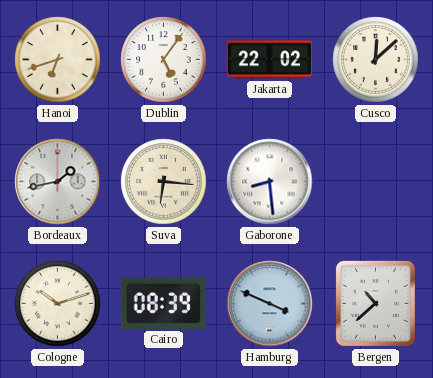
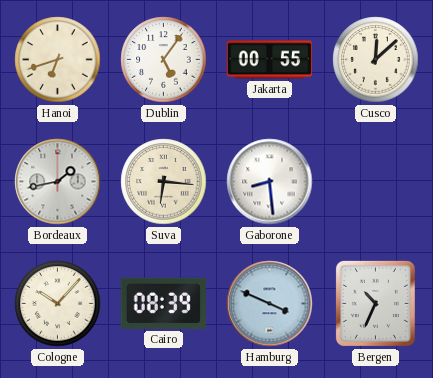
Jakarta: 22:02 -> 00:55 (270, 60)
Cologne: 10:12 -> 10:07 (58, 304)
Bergen: 10:38 -> 10:34 (375, 303)
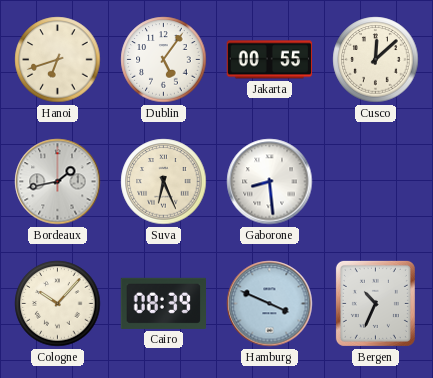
Suva: 6:16 -> 6:26 (164, 182)
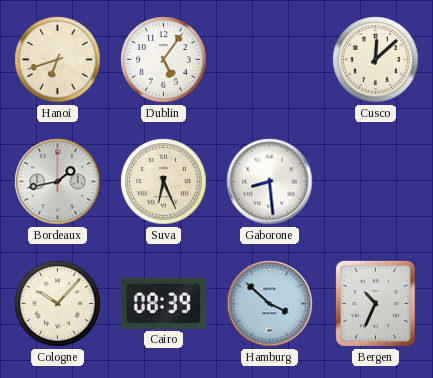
Jakarta: 00:55 -> none (270, 60)
Hamburg: 3:49 -> 3:52 (270, 304)
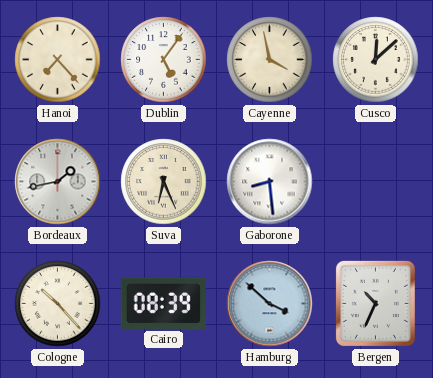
Hanoi: 6:42 -> 7:23 (58, 60)
Cayenne: none -> 3:58 (270, 60)
Cologne: 10:07 -> 10:23 (58, 304)
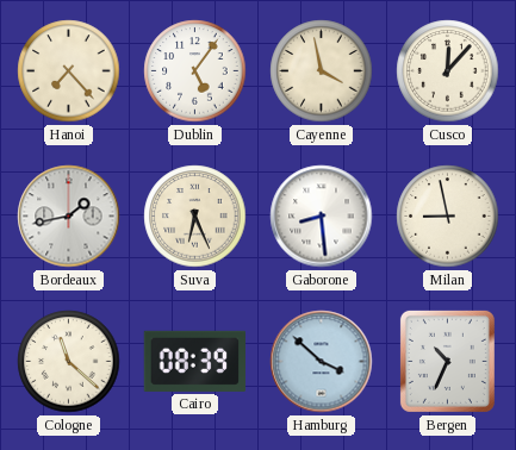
Cusco: 12:08 -> 12:07 (448, 71)
Milan: none -> 8:58 (448, 217)
Cologne: 10:23 -> 11:22 (69, 362)
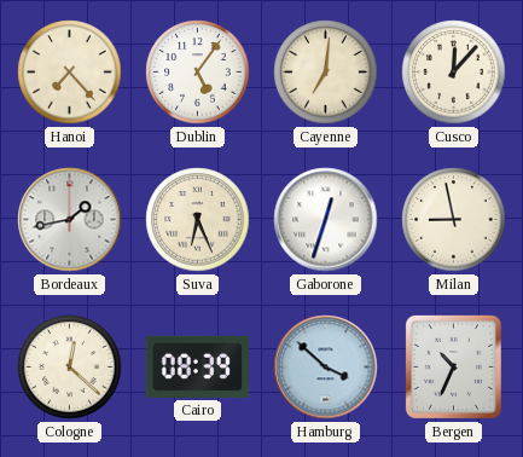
Cayenne: 3:58 -> 7:01 (326, 73)
Gaborone: 8:29 -> 12:33 (326, 220)
Cologne: 11:22 -> 12:22 (70, 368)
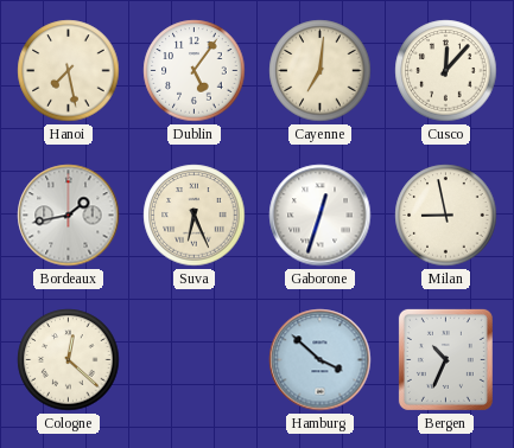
Hanoi: 7:23 -> 7:28 (69, 71)
Cairo: 08:39 -> none (197, 366)
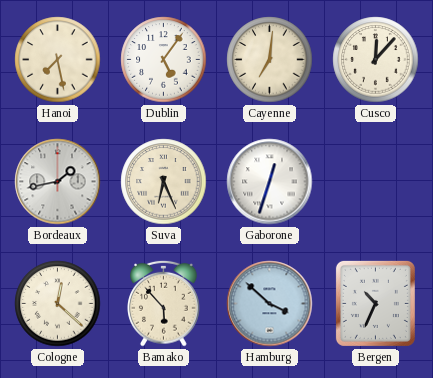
Milan: 8:58 -> none (446, 216)
Bamako: none -> 5:53 (164, 303)
